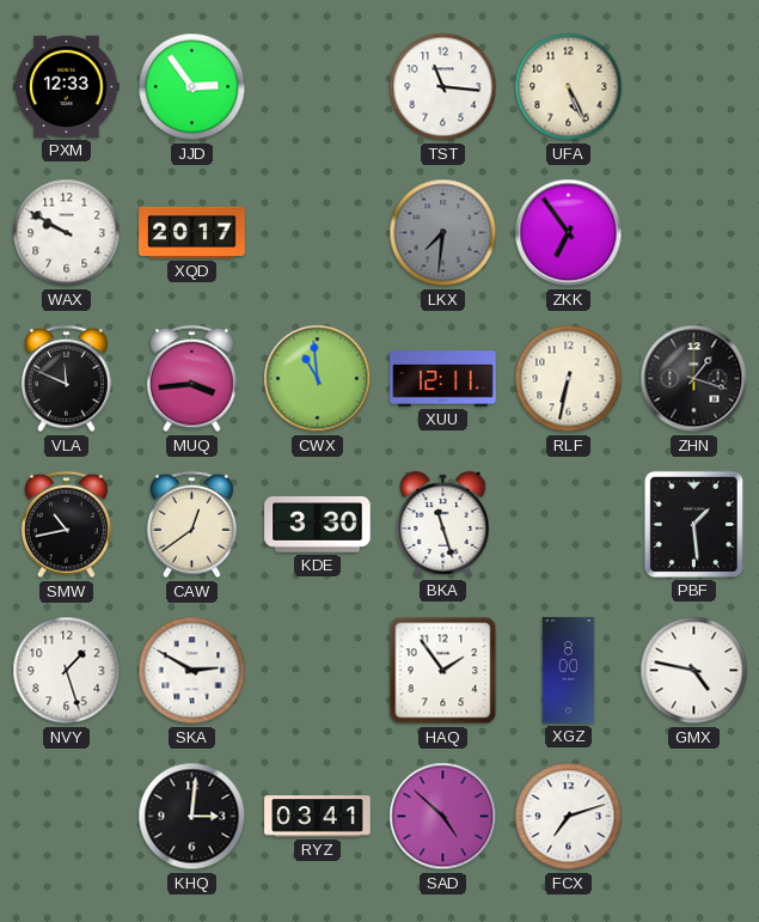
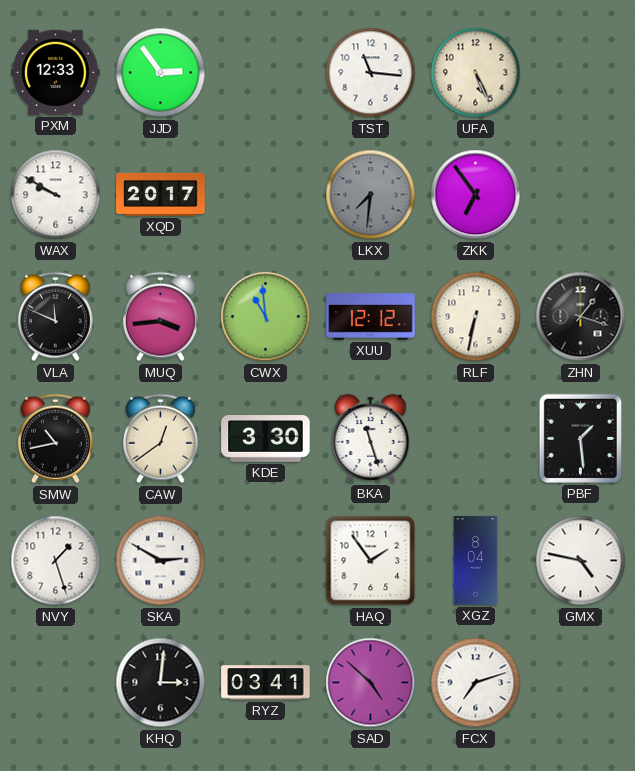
XUU: 12:11 -> 12:12 (371, 317)
XGZ: 8:00 -> 8:04 (476, 561)
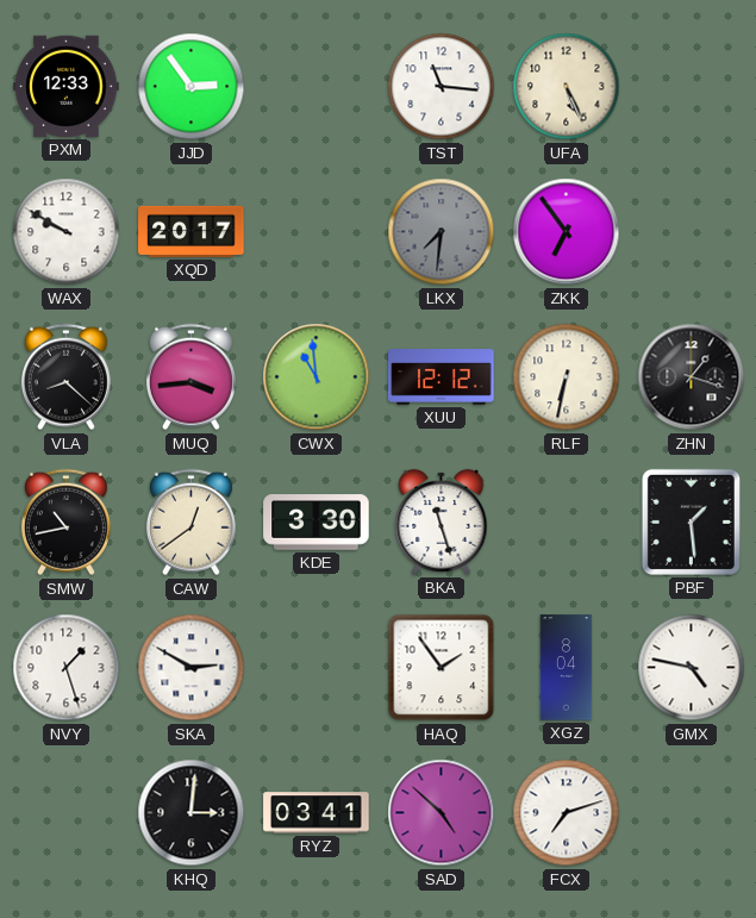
VLA: 11:49 -> 8:22 (65, 377)
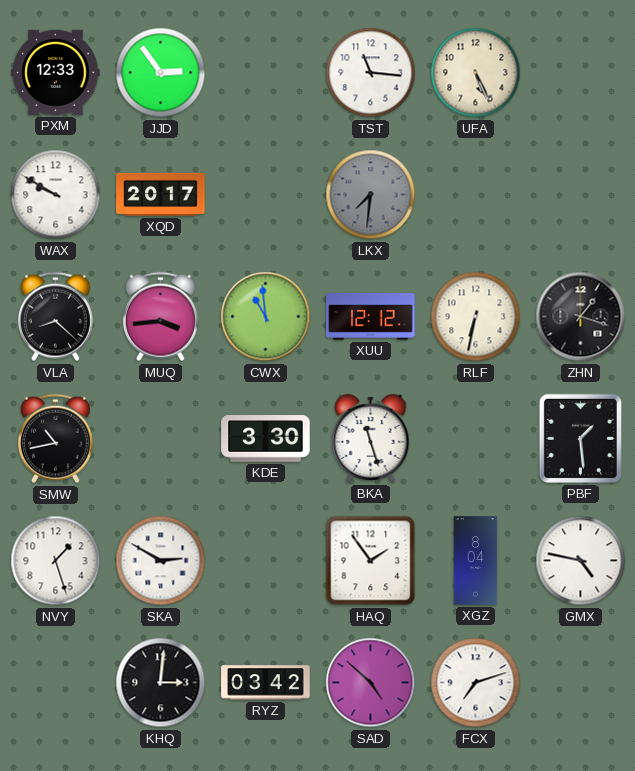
ZKK: 6:54 -> none (567, 232)
CAW: 12:39 -> none (190, 523)
RYZ: 03:41 -> 03:42 (266, 683)
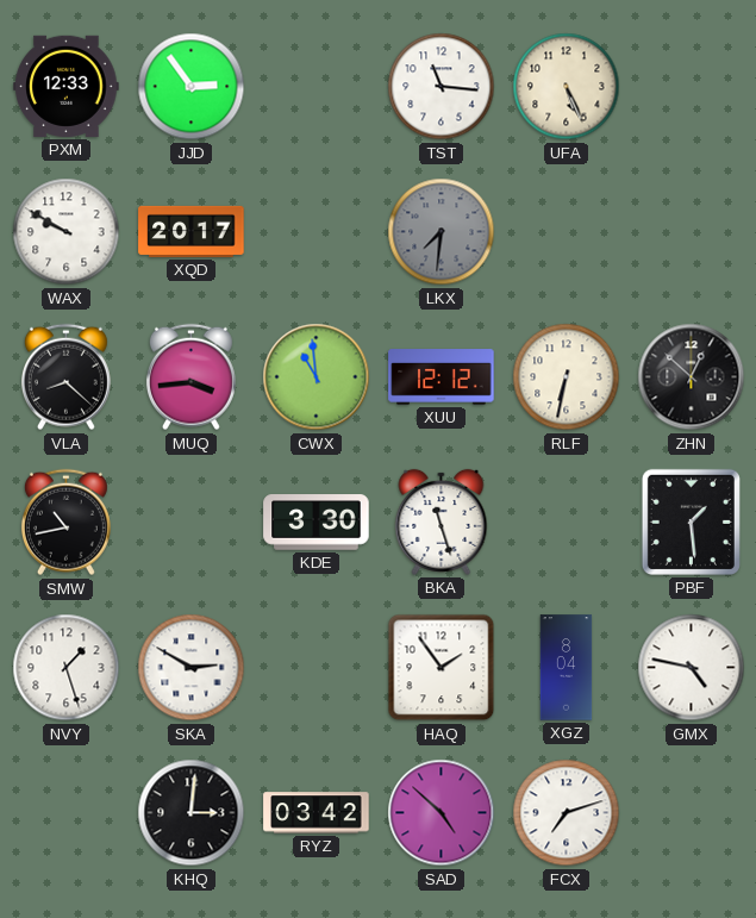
ZHN: 1:18 -> 12:52 (692, 377)
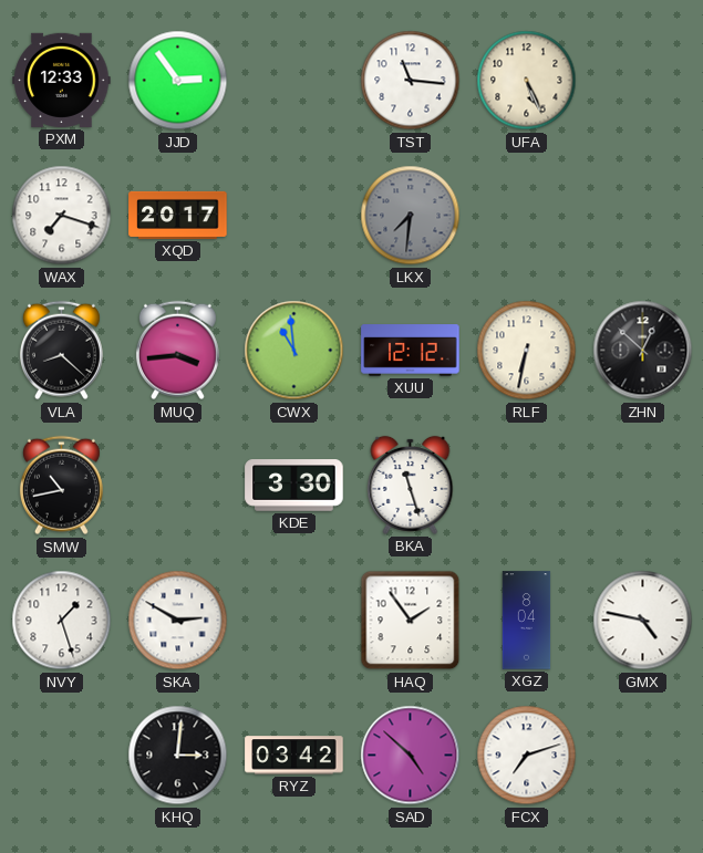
WAX: 9:50 -> 7:18 (62, 216)
PBF: 1:29 -> none (691, 522)
